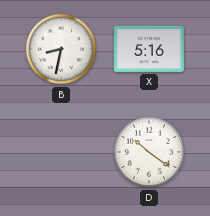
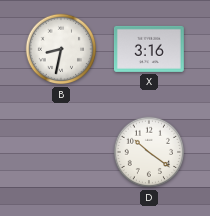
X: 5:16 -> 3:16 (149, 49)
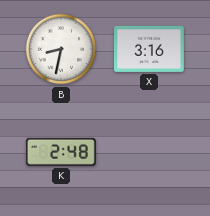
K: none -> 2:48 (61, 152)
D: 10:21 -> none (149, 152)
